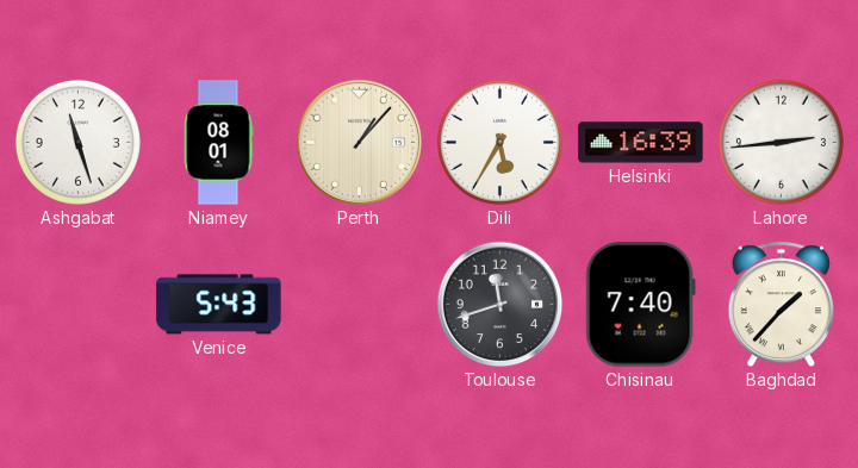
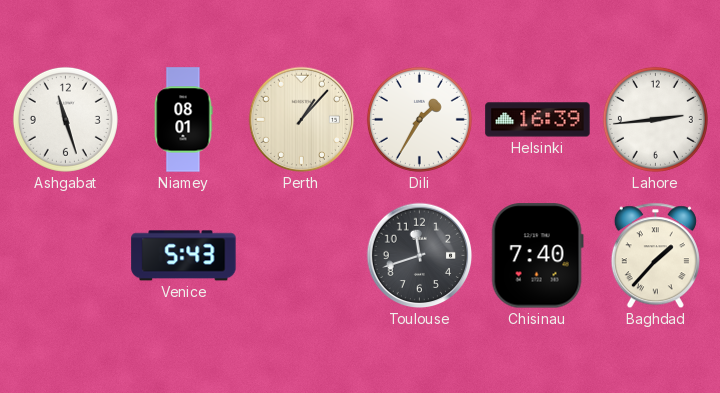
Dili: 5:35 -> 1:35 (419, 119)
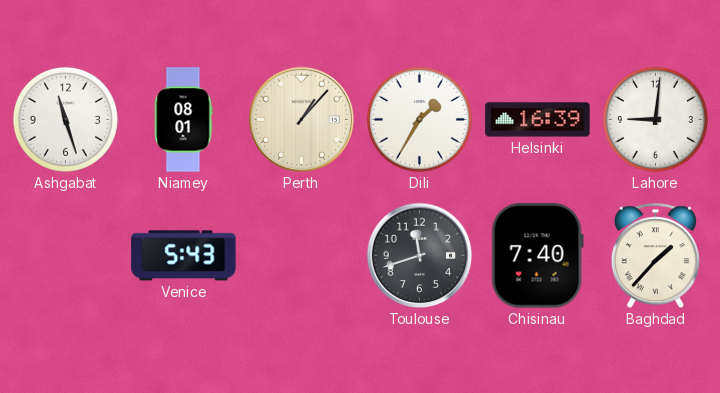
Lahore: 2:44 -> 9:01 (655, 119)
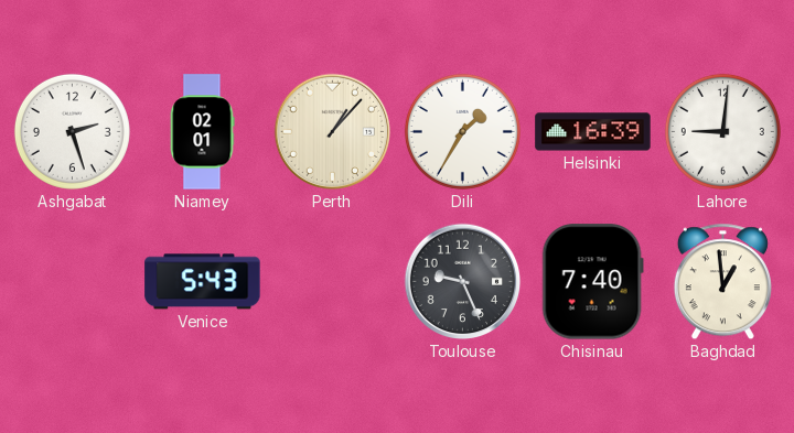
Ashgabat: 11:27 -> 2:27 (72, 131)
Niamey: 08:01 -> 02:01 (202, 132)
Toulouse: 11:42 -> 9:26 (463, 282)
Baghdad: 1:37 -> 12:59 (722, 282)
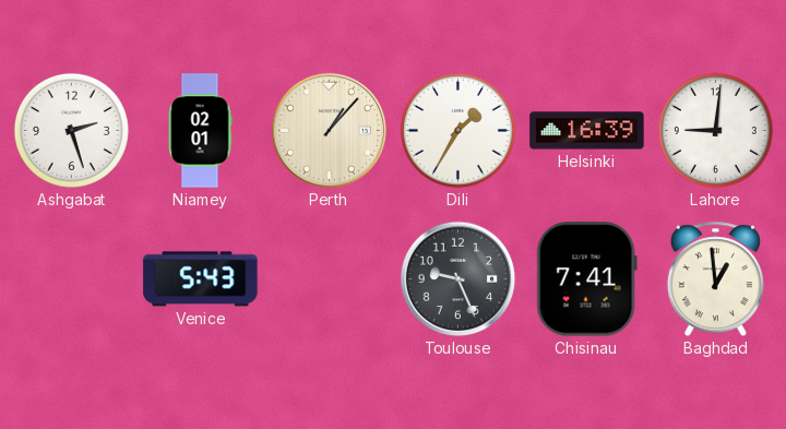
Chisinau: 7:40 -> 7:41 (586, 279)
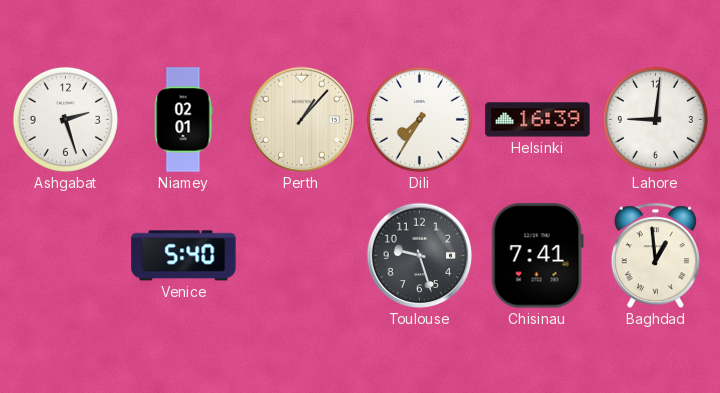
Dili: 1:35 -> 7:35 (419, 119)
Venice: 5:43 -> 5:40 (184, 256)
Toulouse: 9:26 -> 9:27 (420, 256)
